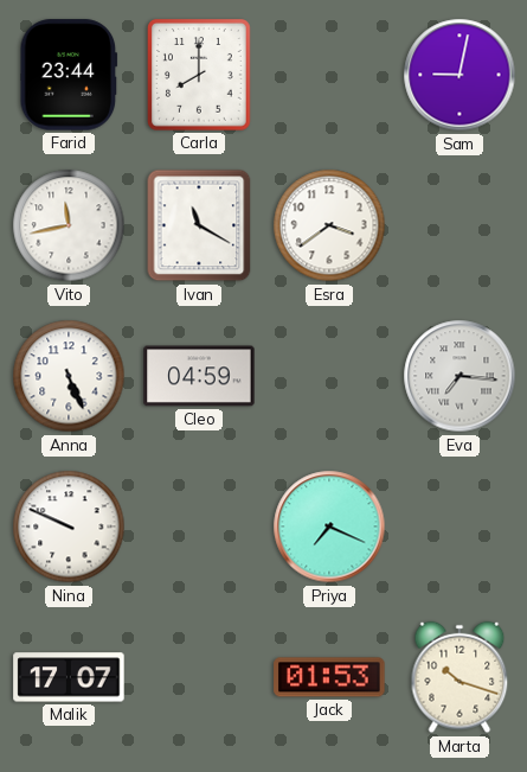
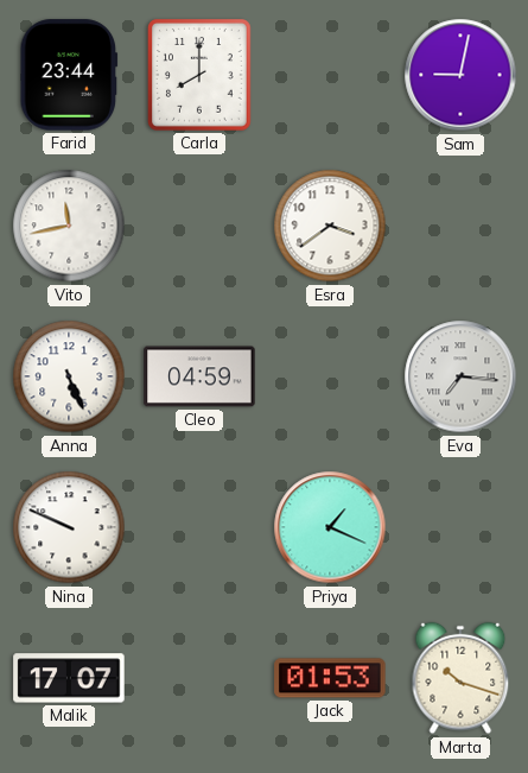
Ivan: 11:20 -> none (199, 225)
Priya: 7:19 -> 1:19 (330, 527)
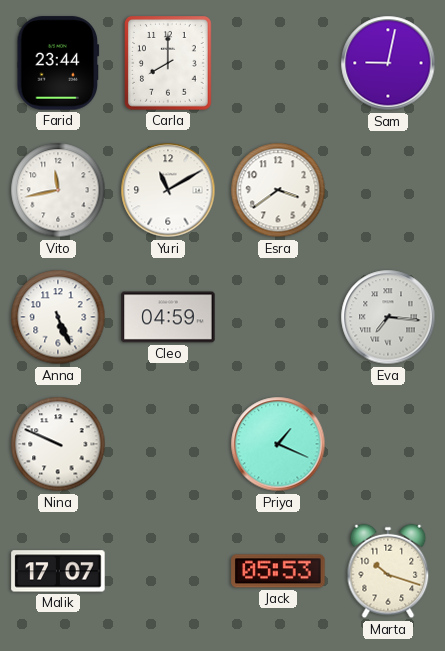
Yuri: none -> 11:10 (168, 190)
Jack: 01:53 -> 05:53 (278, 571)
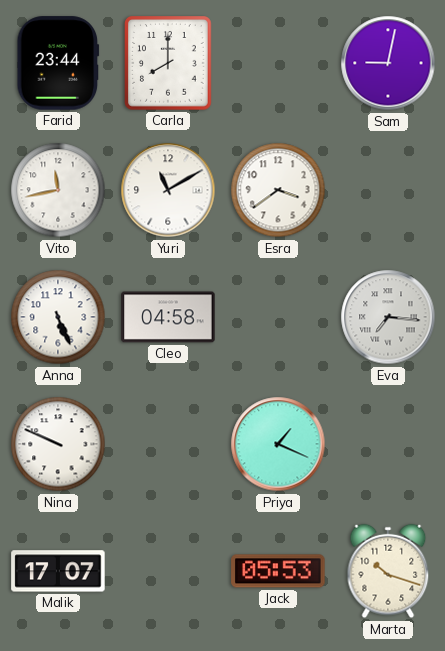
Cleo: 04:59 -> 04:58 (168, 317)
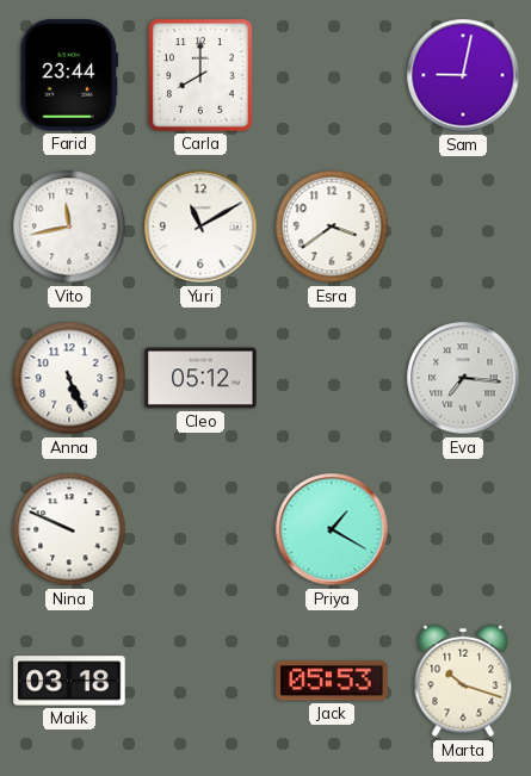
Cleo: 04:58 -> 05:12 (200, 378)
Priya: 1:19 -> 1:20 (332, 529)
Malik: 17:07 -> 03:18 (69, 681)
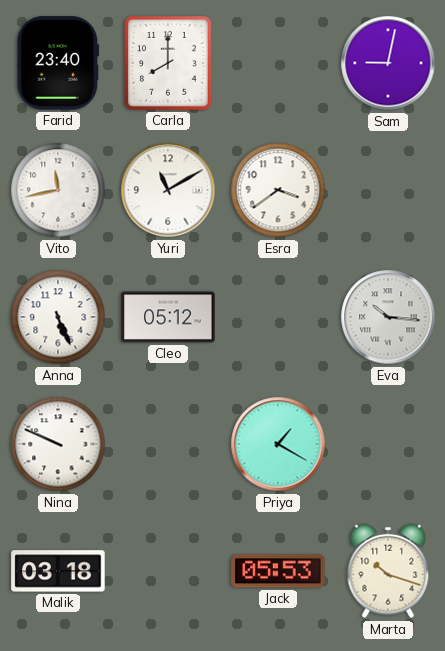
Farid: 23:44 -> 23:40 (58, 63)
Eva: 7:16 -> 10:16 (388, 317)
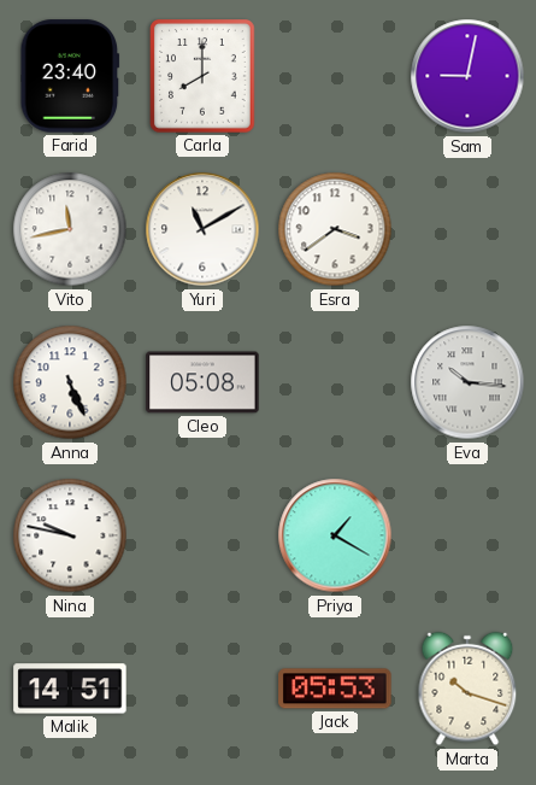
Cleo: 05:12 -> 05:08 (202, 382)
Nina: 9:49 -> 9:47 (70, 535)
Malik: 03:18 -> 14:51 (70, 689)
